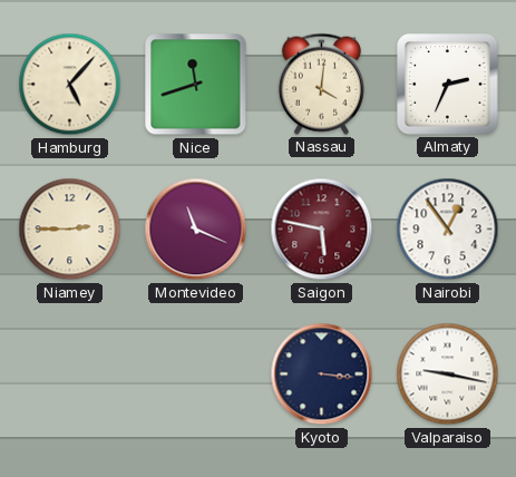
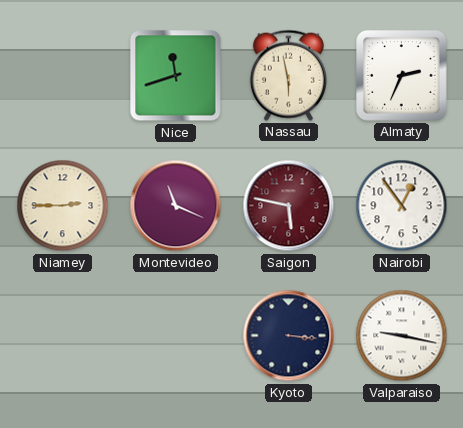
Hamburg: 5:07 -> none (70, 85)
Nassau: 4:01 -> 5:58 (288, 75)
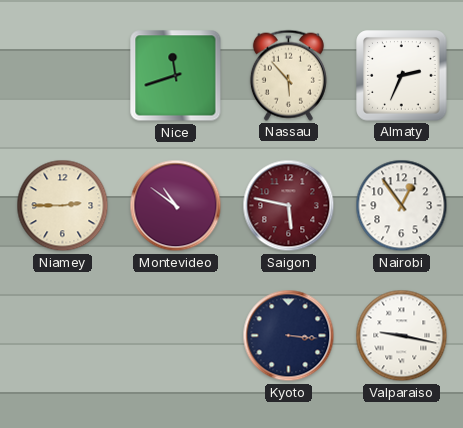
Nassau: 5:58 -> 5:53 (288, 75)
Montevideo: 11:19 -> 10:51 (176, 206)
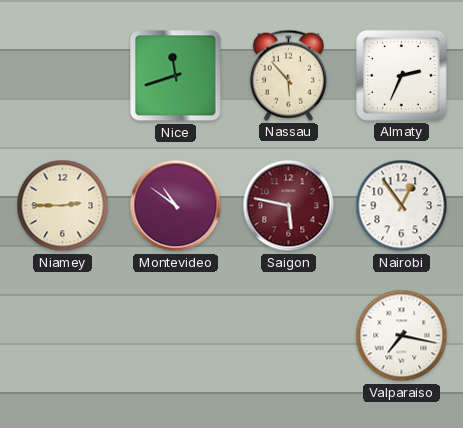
Kyoto: 3:16 -> none (289, 336)
Valparaiso: 9:17 -> 7:17 (402, 336)
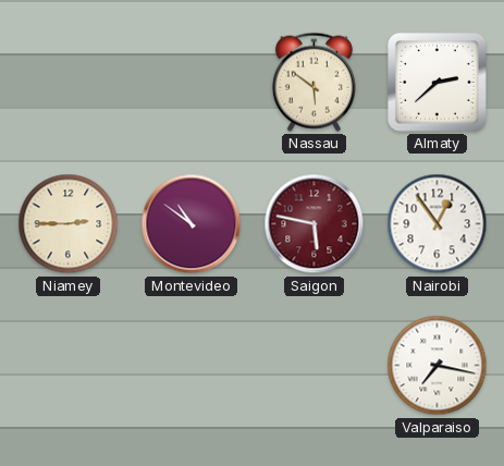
Nice: 11:42 -> none (176, 76)
Nassau: 5:53 -> 5:51 (314, 82)
Almaty: 2:34 -> 2:38 (438, 83)
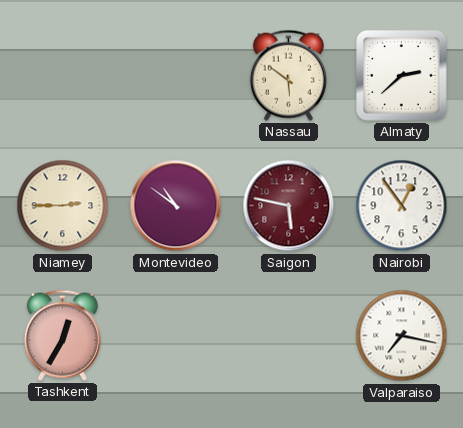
Tashkent: none -> 12:35 (62, 335)
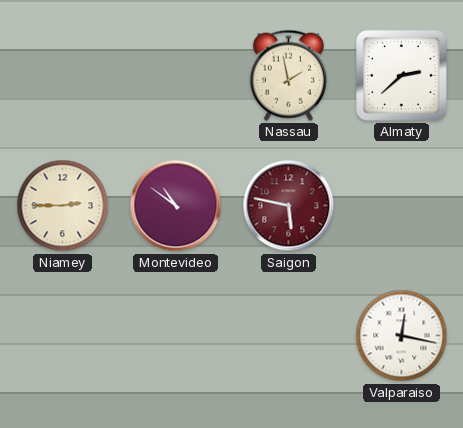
Nassau: 5:51 -> 1:58 (288, 75)
Nairobi: 12:54 -> none (402, 206)
Tashkent: 12:35 -> none (62, 335)
Valparaiso: 7:17 -> 12:17 (402, 336)
